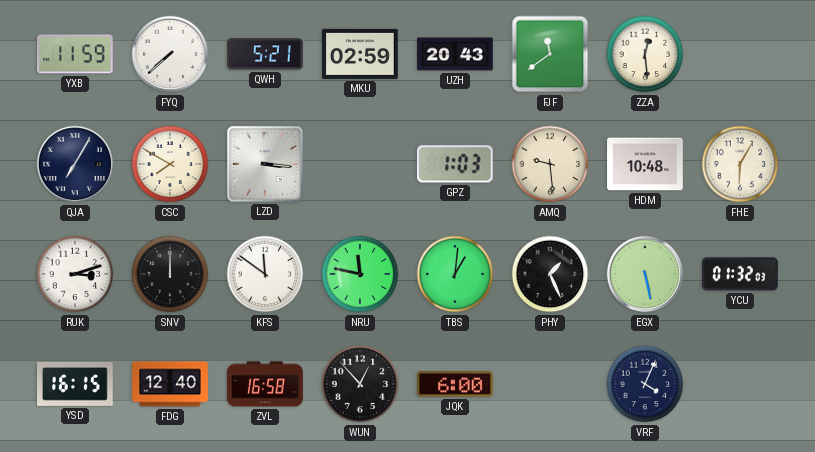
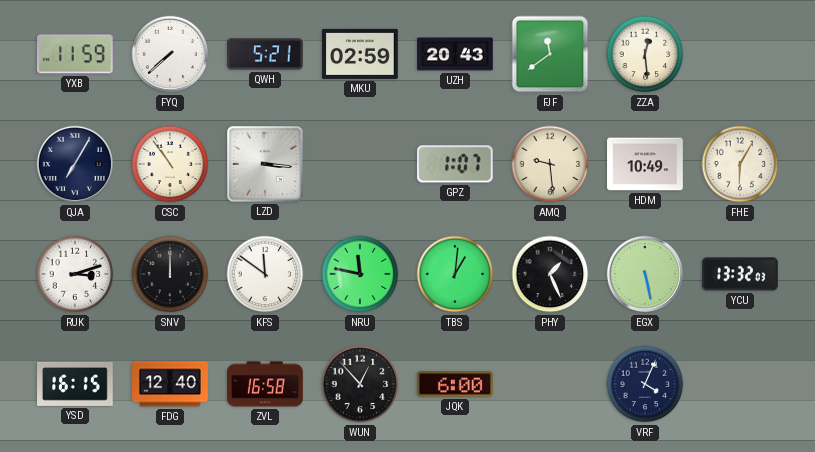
CSC: 7:50 -> 10:54 (170, 164)
GPZ: 1:03 -> 1:07 (455, 164)
HDM: 10:48 -> 10:49 (645, 164)
YCU: 01:32 -> 13:32 (741, 274)
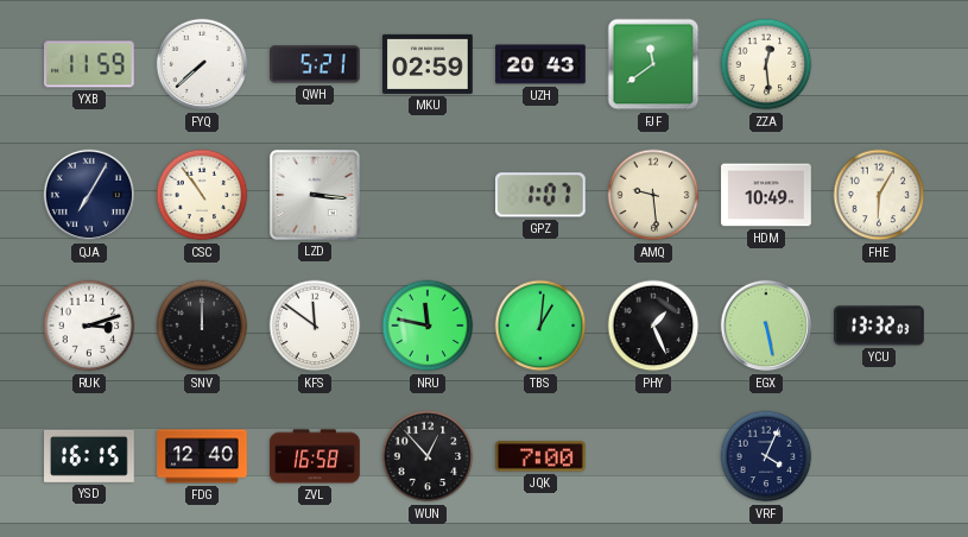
JQK: 6:00 -> 7:00 (542, 456)
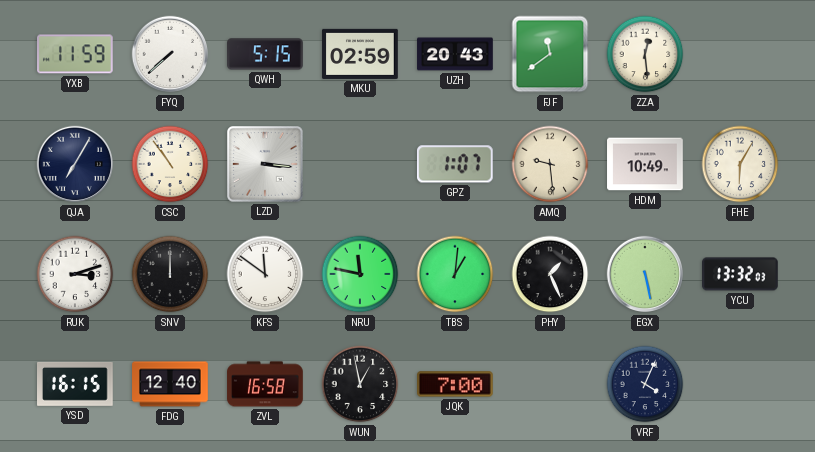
QWH: 5:21 -> 5:15 (265, 54)
WUN: 12:53 -> 12:58 (360, 384)
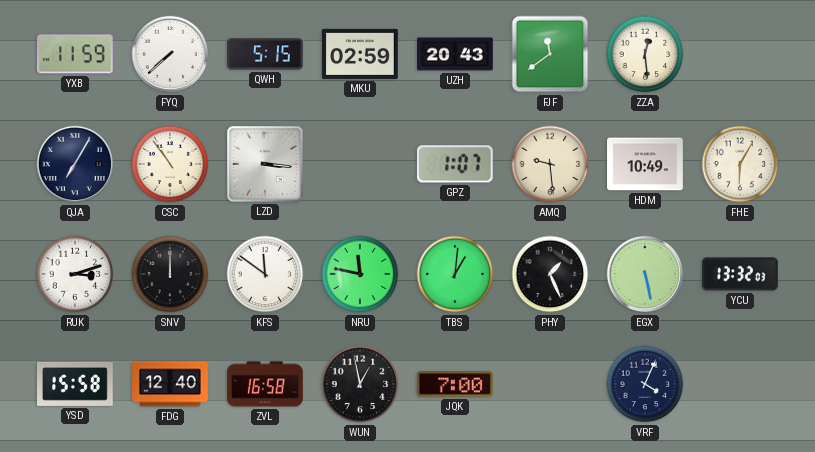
YSD: 16:15 -> 15:58 (76, 384)
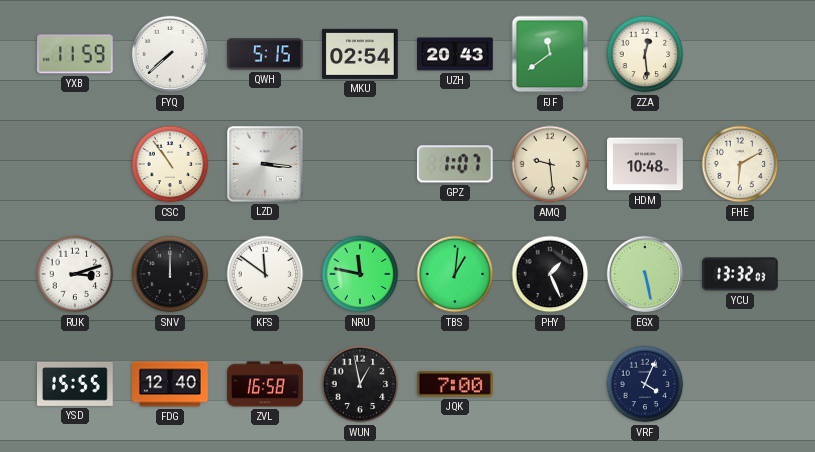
MKU: 02:59 -> 02:54 (360, 54)
QJA: 7:05 -> none (75, 164)
HDM: 10:49 -> 10:48 (645, 164)
FHE: 6:05 -> 6:10 (740, 164)
YSD: 15:58 -> 15:55 (76, 384)
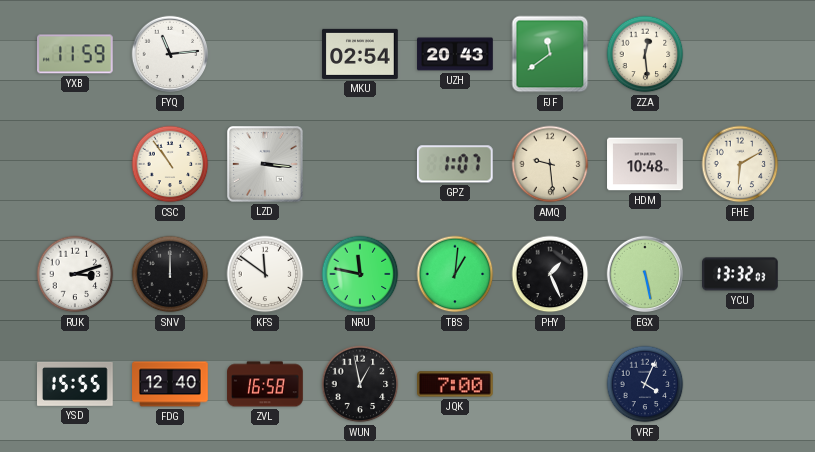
FYQ: 7:38 -> 11:14 (170, 54)
QWH: 5:15 -> none (265, 54)
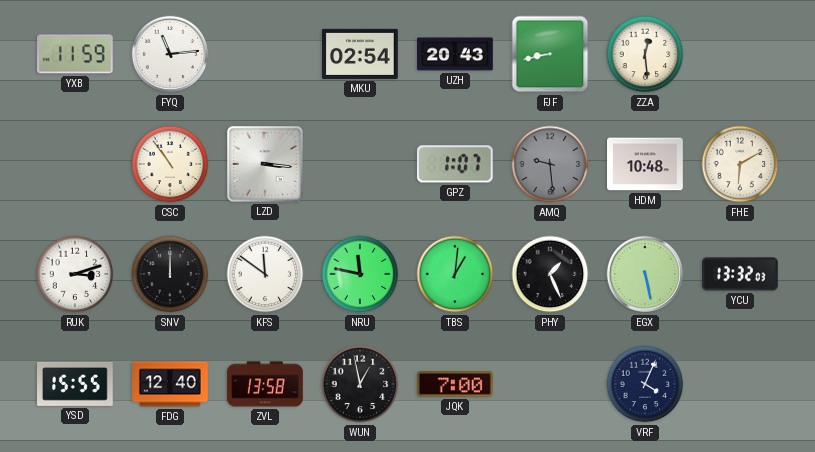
FJF: 11:39 -> 8:43 (550, 54)
AMQ dial: cream -> grey (550, 164)
ZVL: 16:58 -> 13:58 (265, 384)
